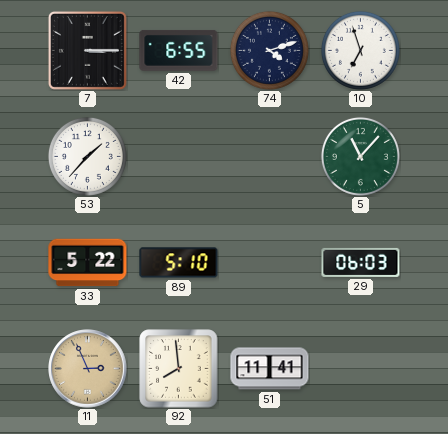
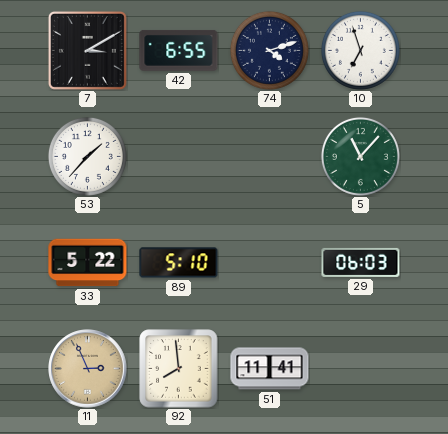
7: 3:15 -> 3:10 (87, 50)
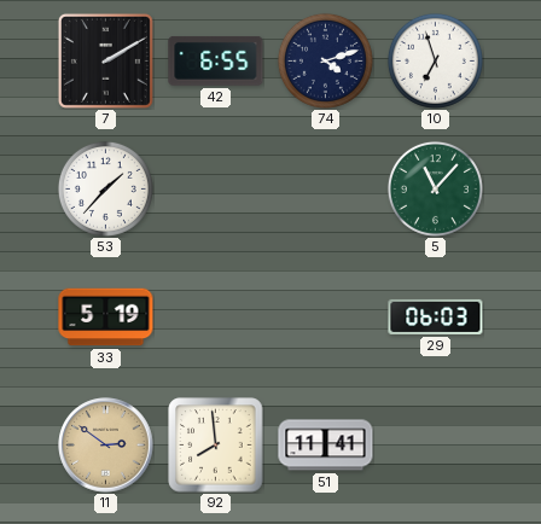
7: 3:10 -> 2:10 (105, 60)
33: 5:22 -> 5:19 (106, 318)
89: 5:10 -> none (179, 263)
11: 2:56 -> 2:51 (106, 446)
